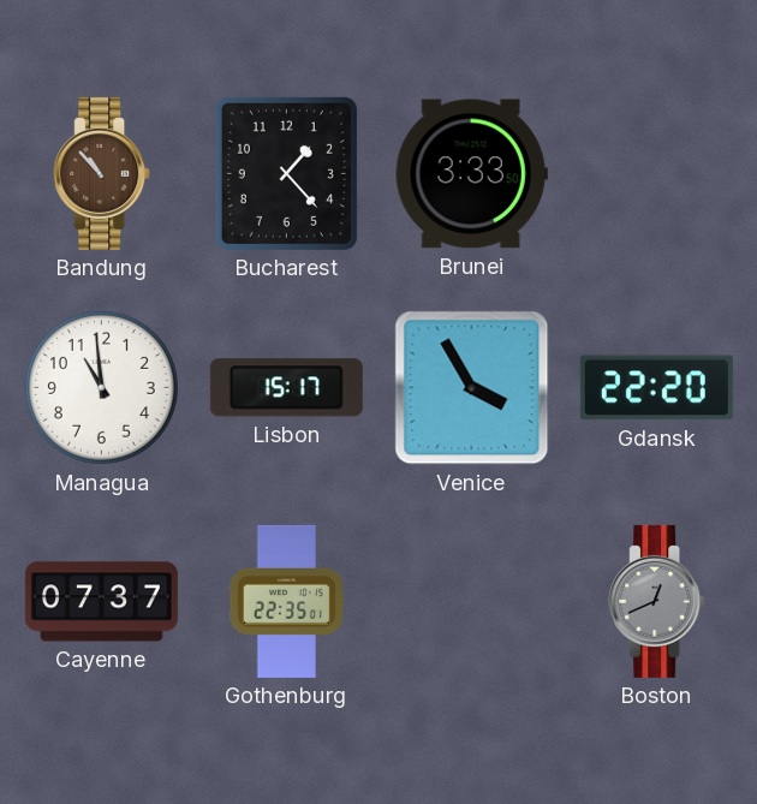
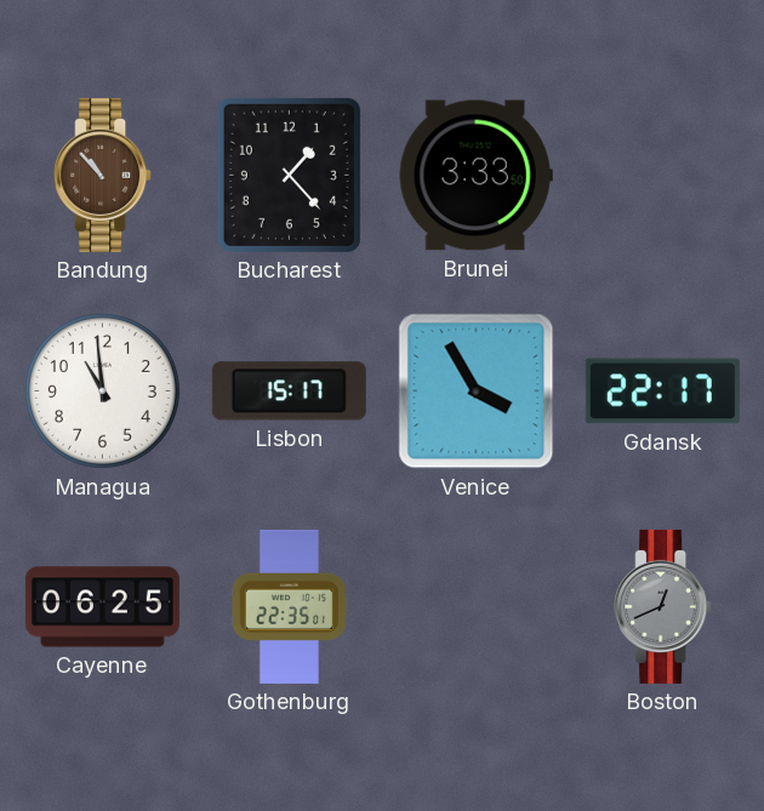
Gdansk: 22:20 -> 22:17 (662, 392)
Cayenne: 07:37 -> 06:25 (102, 607)
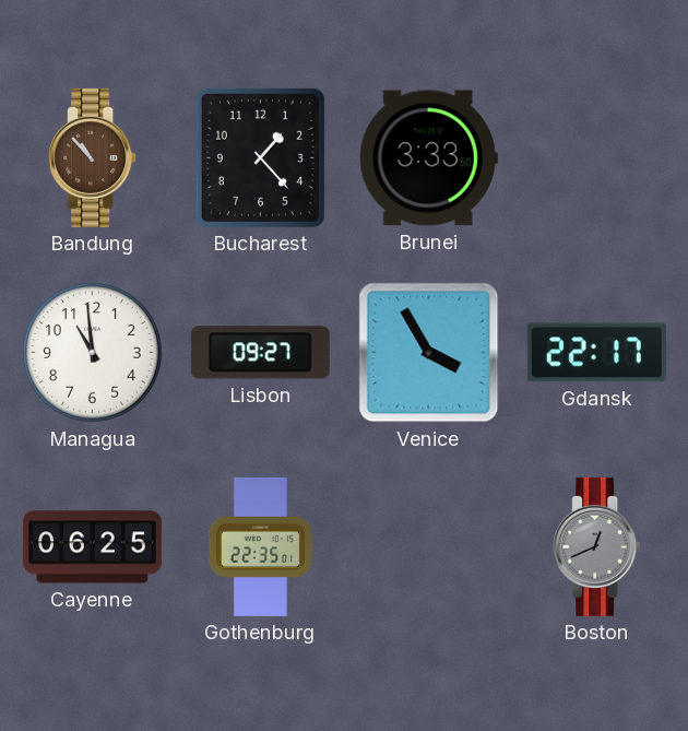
Lisbon: 15:17 -> 09:27 (260, 353)
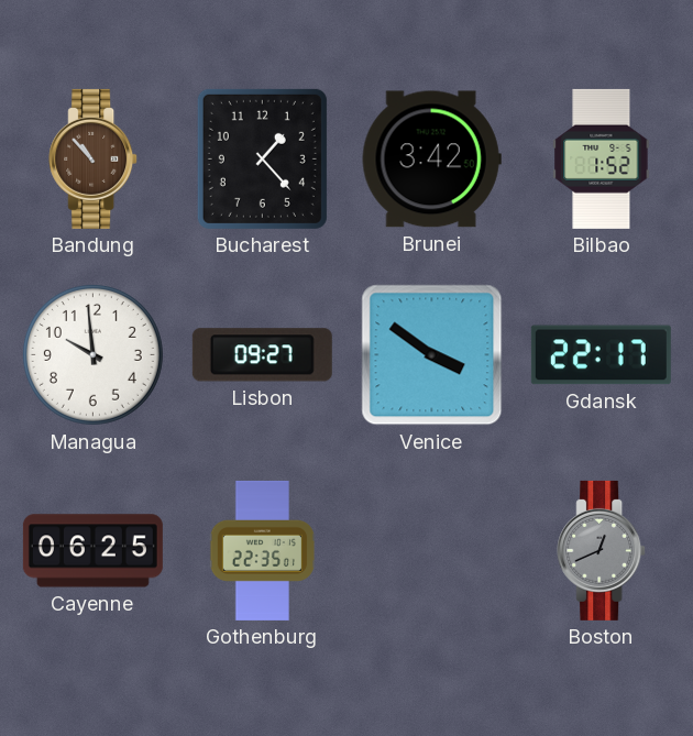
Brunei: 3:33 -> 3:42 (431, 160)
Bilbao: none -> 1:52 (602, 158)
Managua: 10:59 -> 9:59 (92, 354)
Venice: 3:55 -> 3:51 (432, 355)
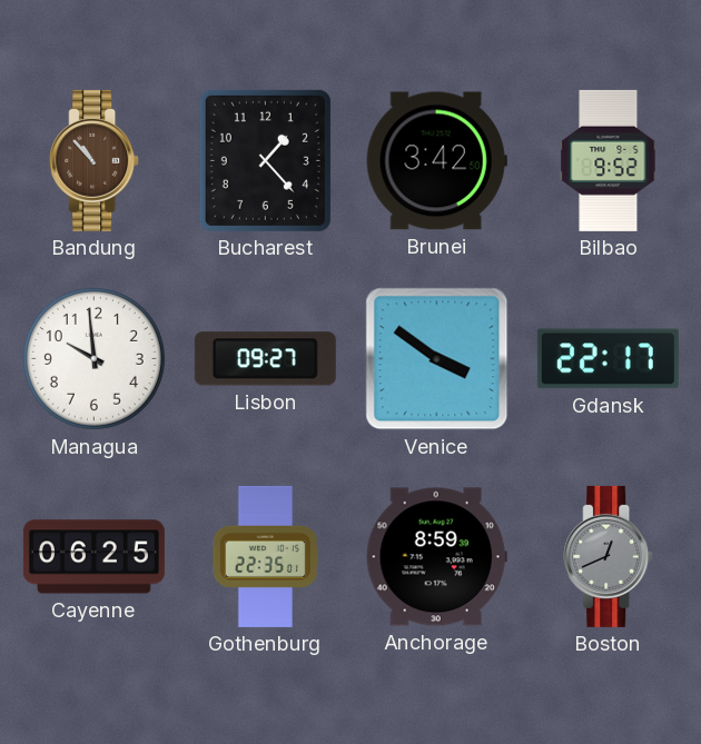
Bilbao: 1:52 -> 9:52 (609, 160)
Anchorage: none -> 8:59 (436, 557)
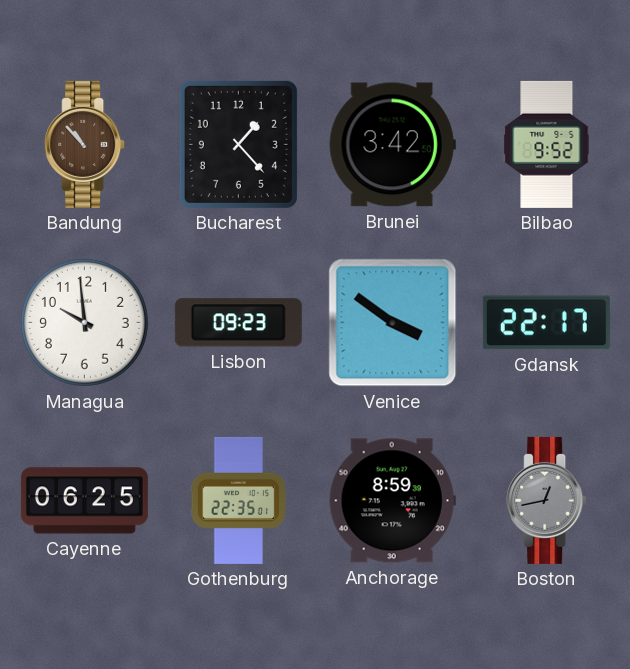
Lisbon: 09:27 -> 09:23 (238, 323)
Boston: 12:41 -> 12:43 (547, 500)
